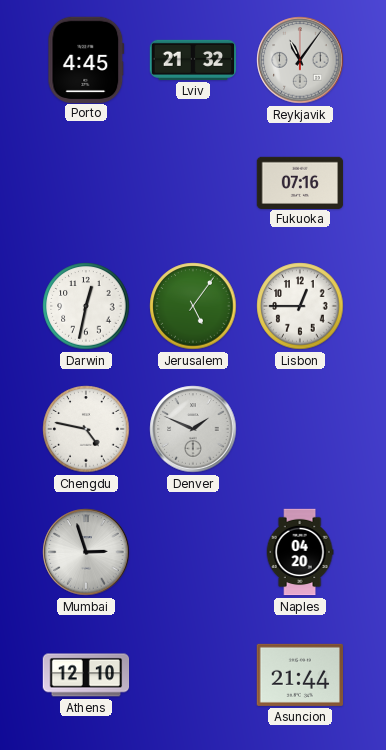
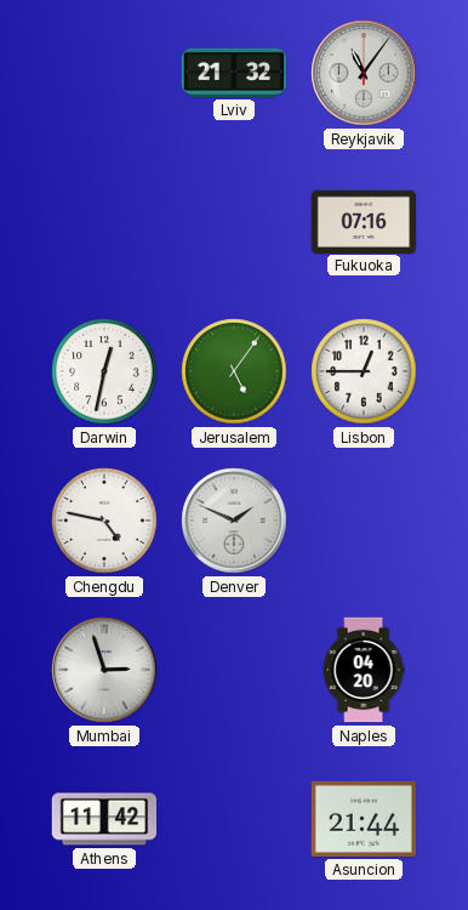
Porto: 4:45 -> none (86, 59)
Athens: 12:10 -> 11:42 (104, 819)
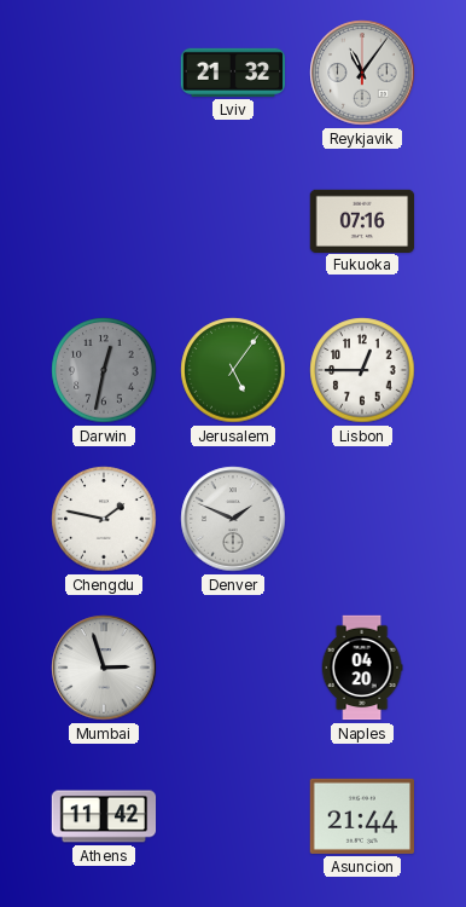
Darwin dial: white -> grey (104, 370)
Chengdu: 4:47 -> 1:47 (104, 519)
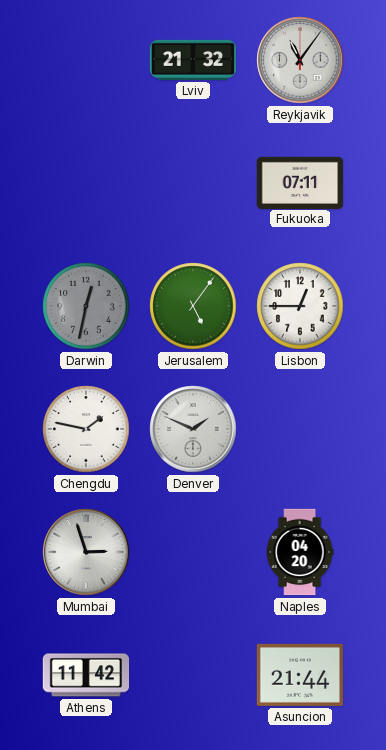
Fukuoka: 07:16 -> 07:11 (300, 182)
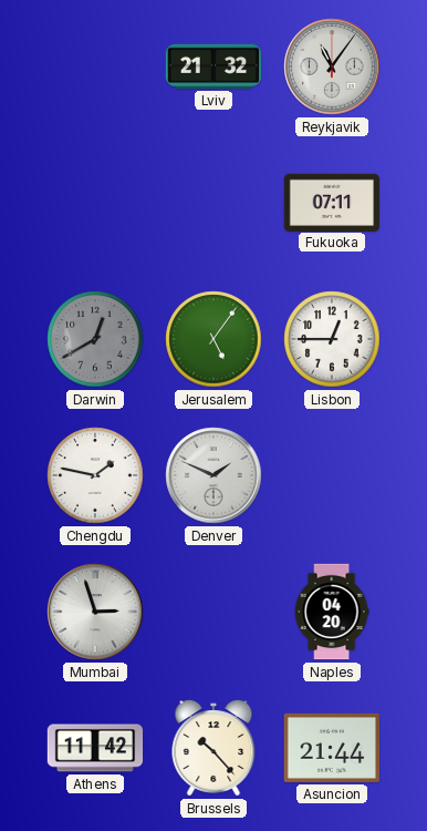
Darwin: 12:32 -> 12:40 (95, 339)
Brussels: none -> 10:23 (213, 749)
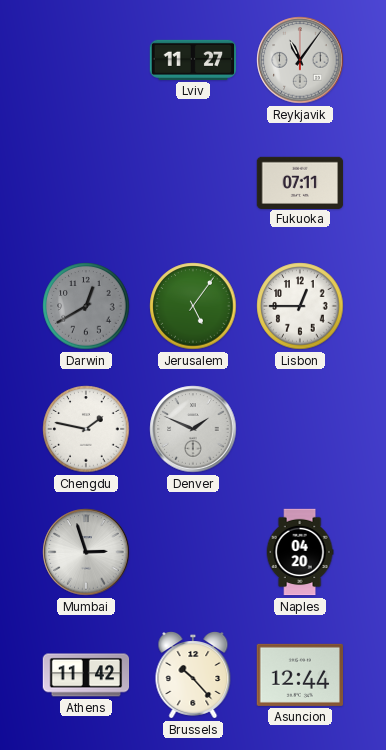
Lviv: 21:32 -> 11:27 (193, 60)
Asuncion: 21:44 -> 12:44 (299, 675)
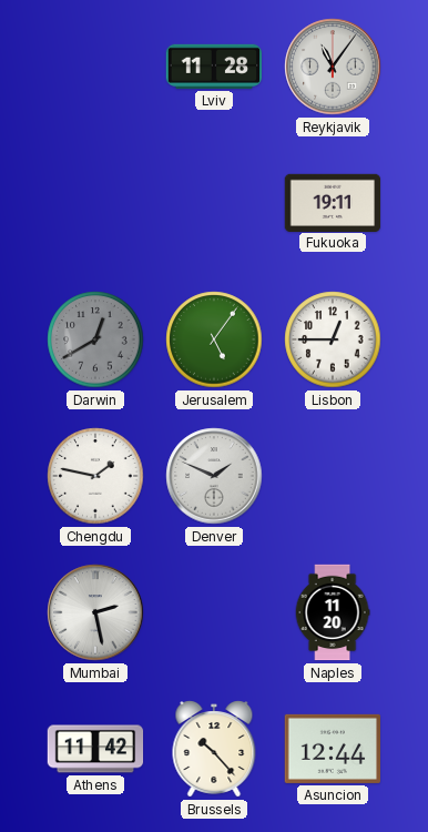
Lviv: 11:27 -> 11:28 (214, 67)
Fukuoka: 07:11 -> 19:11 (333, 202)
Mumbai: 2:57 -> 2:28 (95, 612)
Naples: 04:20 -> 11:20 (333, 612)
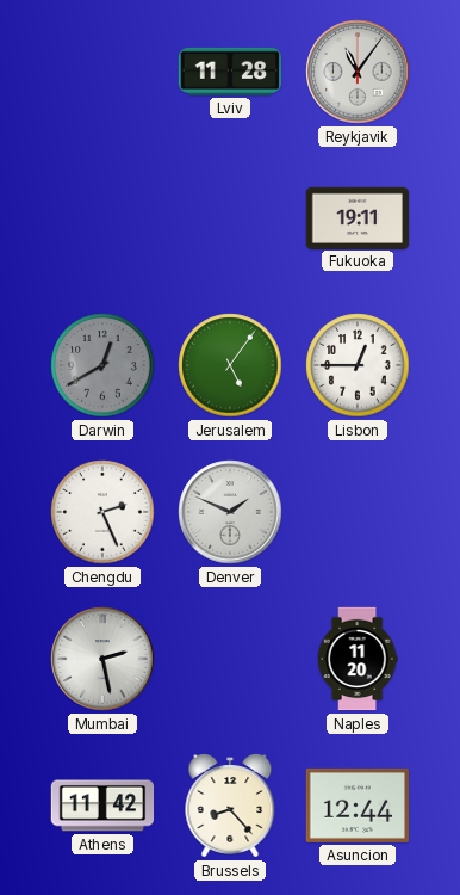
Chengdu: 1:47 -> 2:26 (102, 512)
Brussels: 10:23 -> 8:23 (230, 807)
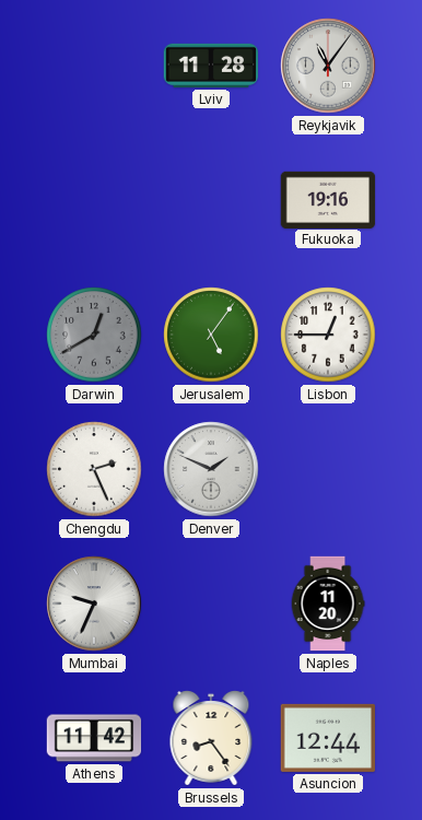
Fukuoka: 19:11 -> 19:16 (328, 199)
Mumbai: 2:28 -> 9:34 (94, 604)
Brussels: 8:23 -> 8:24 (211, 739)
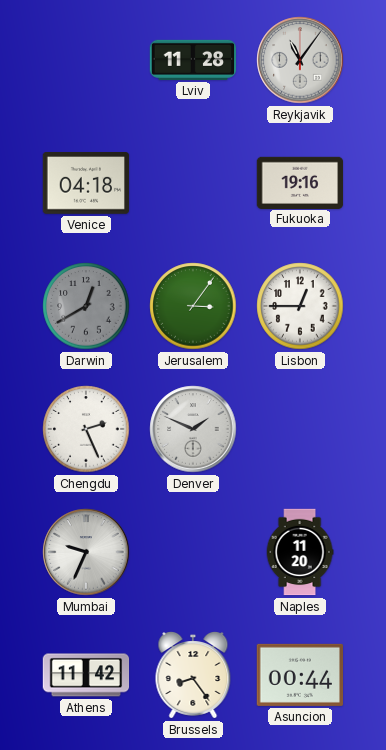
Venice: none -> 04:18 (86, 184)
Jerusalem: 5:06 -> 3:06 (193, 306)
Asuncion: 12:44 -> 00:44 (299, 675)
